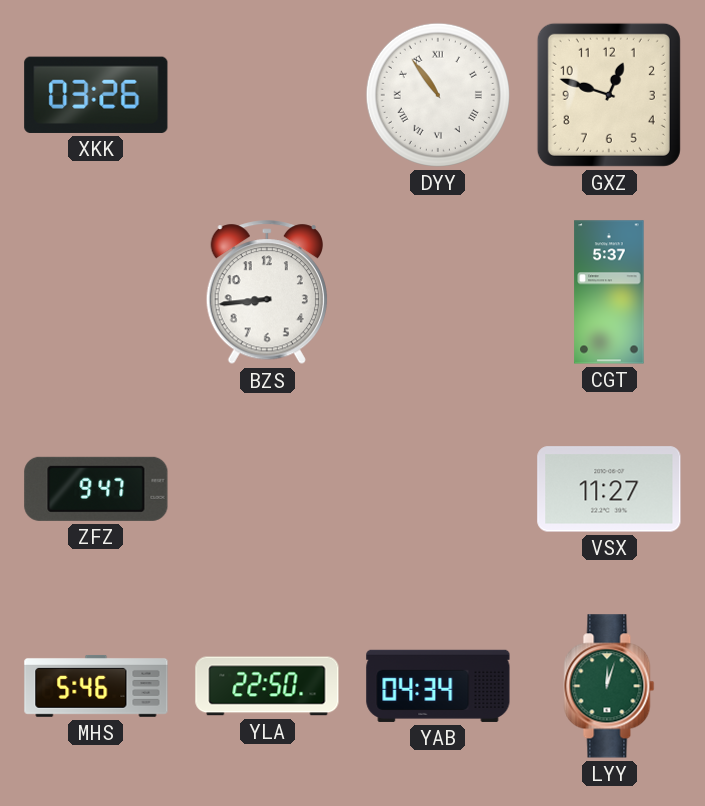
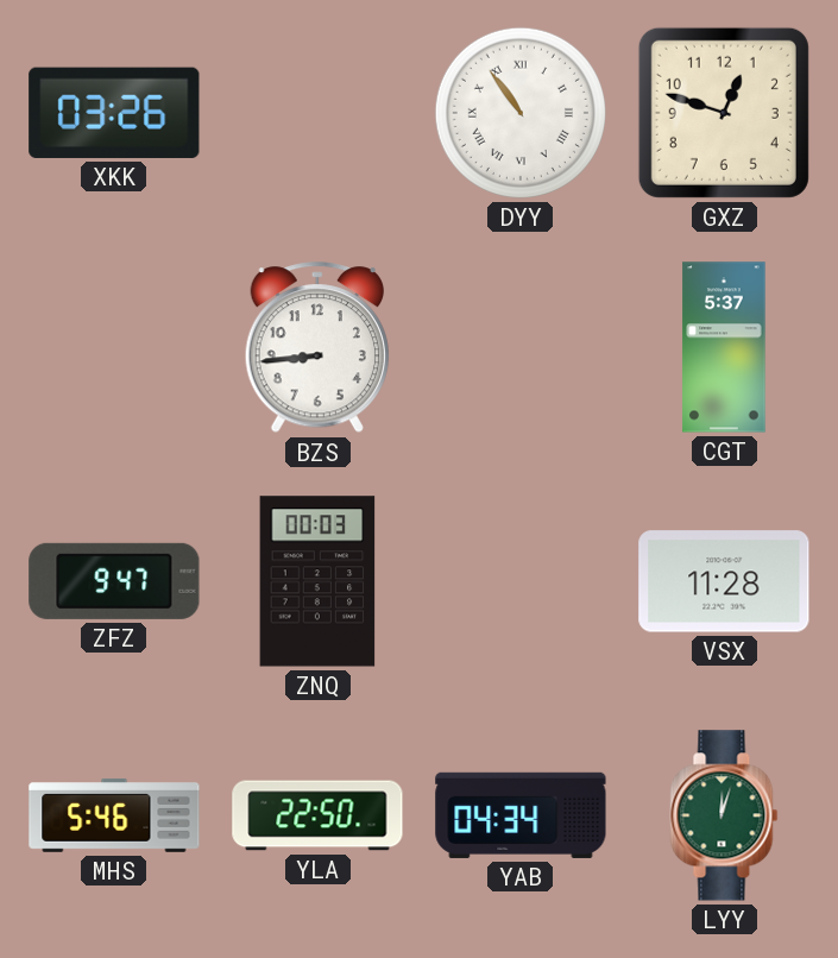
ZNQ: none -> 00:03 (317, 581)
VSX: 11:27 -> 11:28 (724, 581)
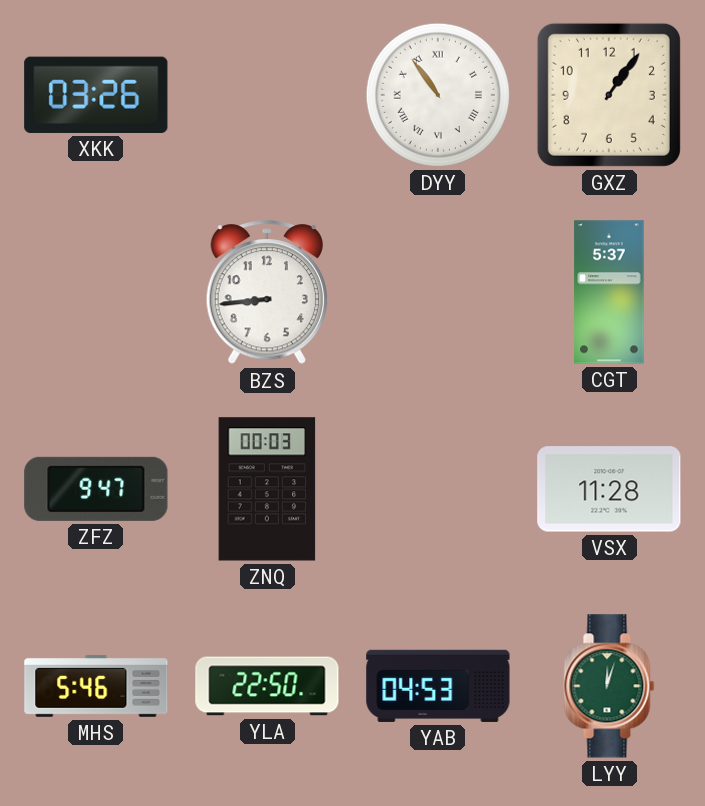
GXZ: 12:48 -> 1:06 (609, 95)
YAB: 04:34 -> 04:53 (438, 686)
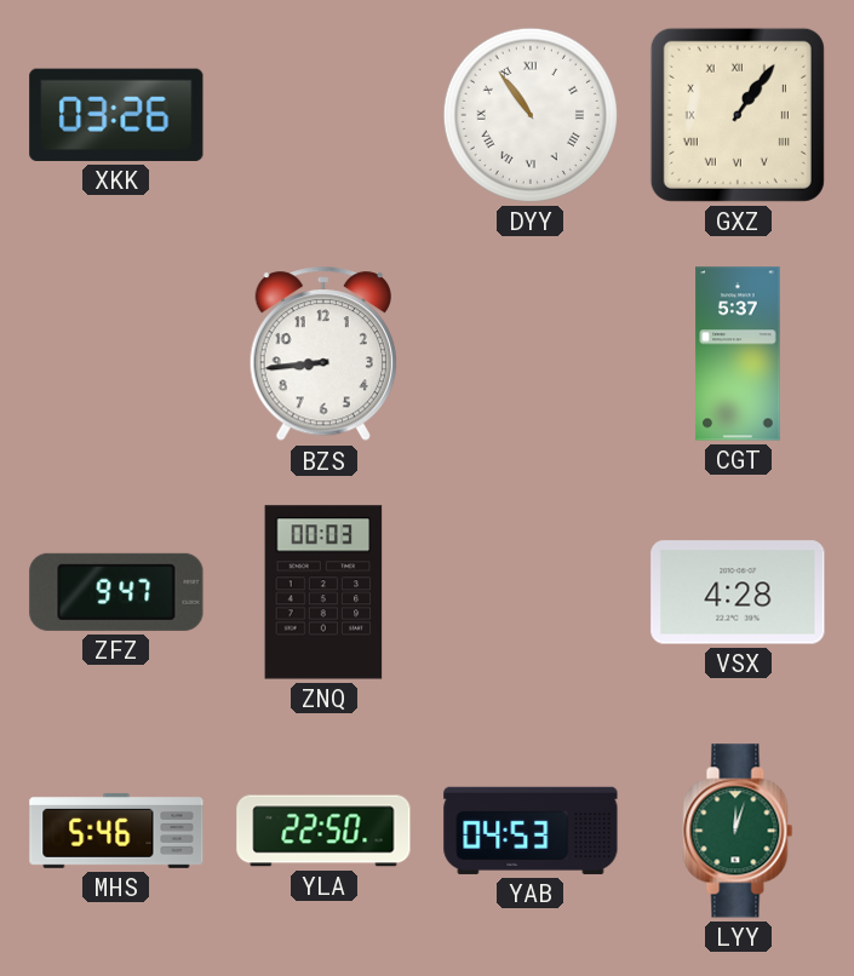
GXZ numerals: Arabic -> Roman (738, 115)
VSX: 11:28 -> 4:28 (738, 592)
